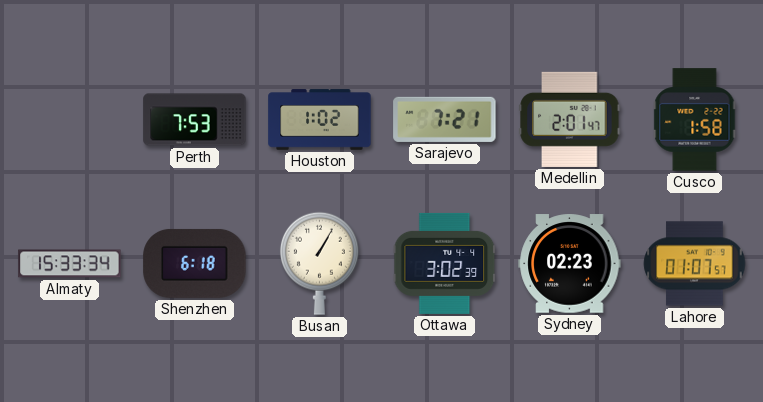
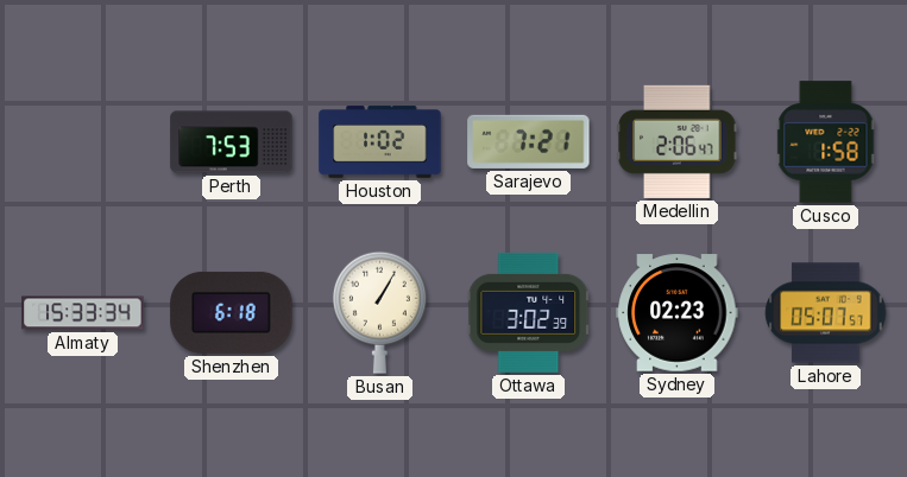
Medellin: 2:01 -> 2:06 (678, 141)
Lahore: 01:07 -> 05:07 (826, 313)
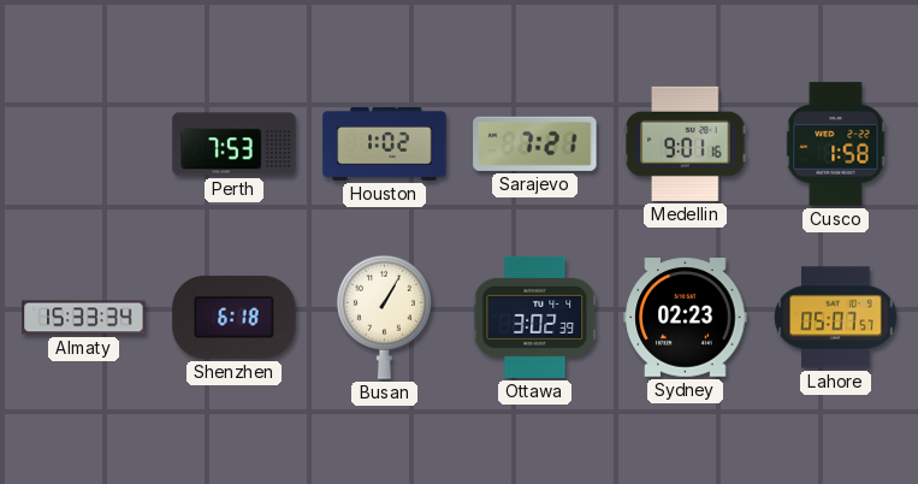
Medellin: 2:06 -> 9:01 (686, 143)
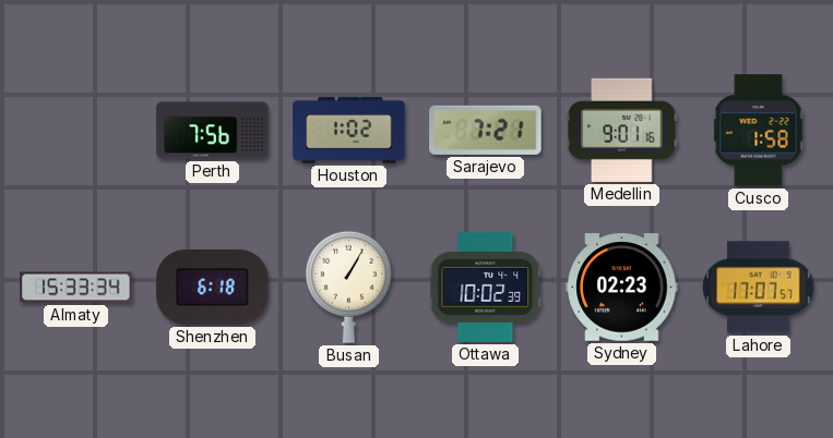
Perth: 7:53 -> 7:56 (213, 131)
Ottawa: 3:02 -> 10:02 (486, 287)
Lahore: 05:07 -> 17:07 (759, 288)
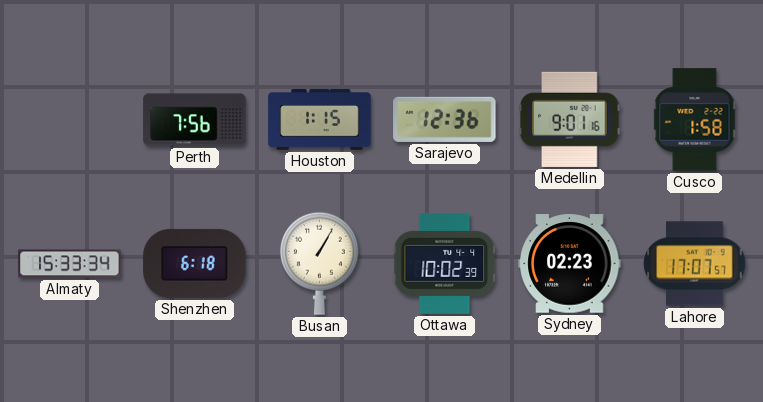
Houston: 1:02 -> 1:15 (320, 120)
Sarajevo: 7:21 -> 12:36 (445, 119)
